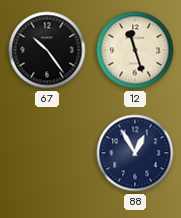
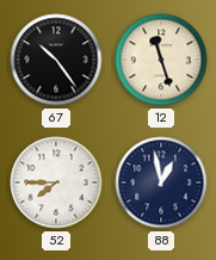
52: none -> 7:45 (56, 182)
88: 12:55 -> 12:58 (161, 182)
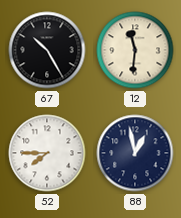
67: 10:24 -> 10:25 (47, 50)
12: 11:27 -> 11:31 (135, 50)
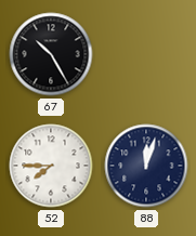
12: 11:31 -> none (135, 50)
88: 12:58 -> 12:03 (146, 166)
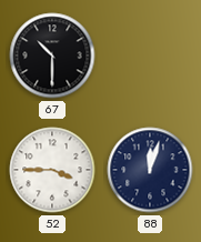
67: 10:25 -> 10:30 (52, 56)
52: 7:45 -> 3:45 (52, 170)
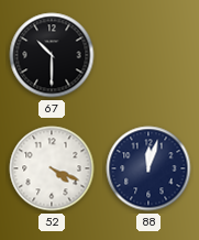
52: 3:45 -> 4:19 (52, 168)
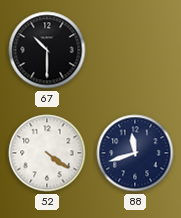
52: 4:19 -> 4:21 (47, 153)
88: 12:03 -> 11:42 (135, 153)
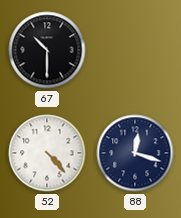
52: 4:21 -> 4:23 (47, 153)
88: 11:42 -> 12:18 (135, 153)
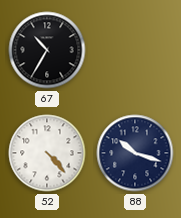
67: 10:30 -> 10:35 (47, 50)
88: 12:18 -> 10:18 (135, 153)
